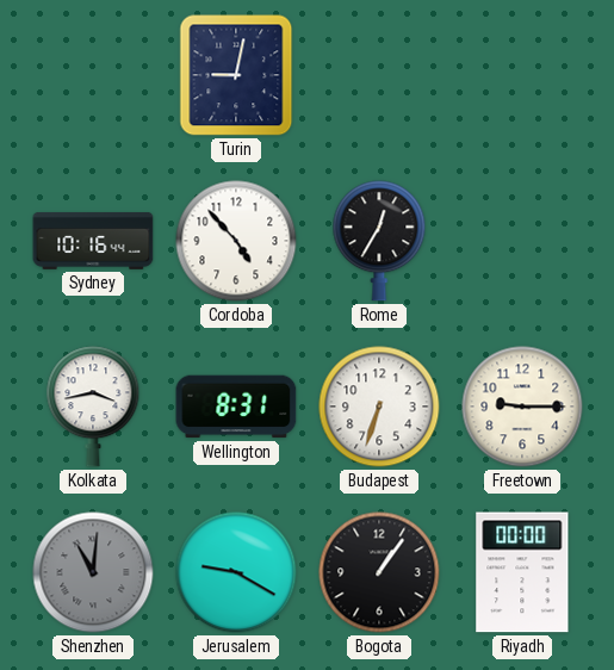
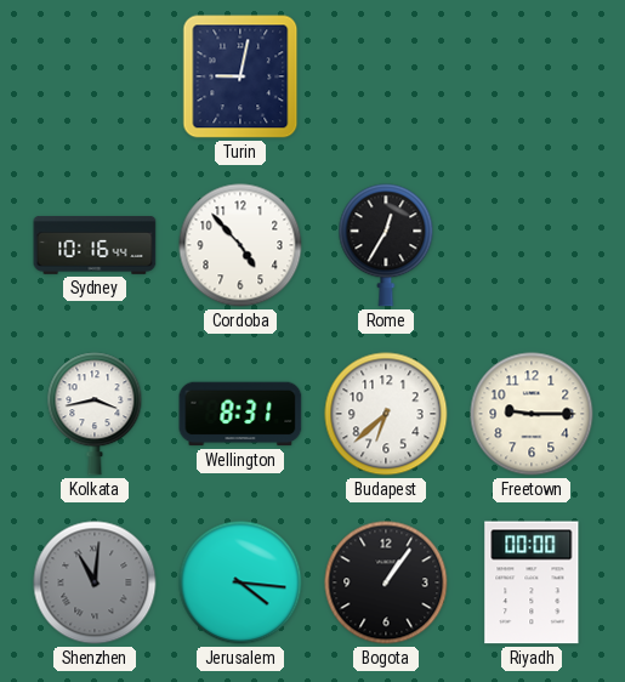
Budapest: 6:33 -> 6:38 (386, 414)
Jerusalem: 9:20 -> 4:16 (240, 582)
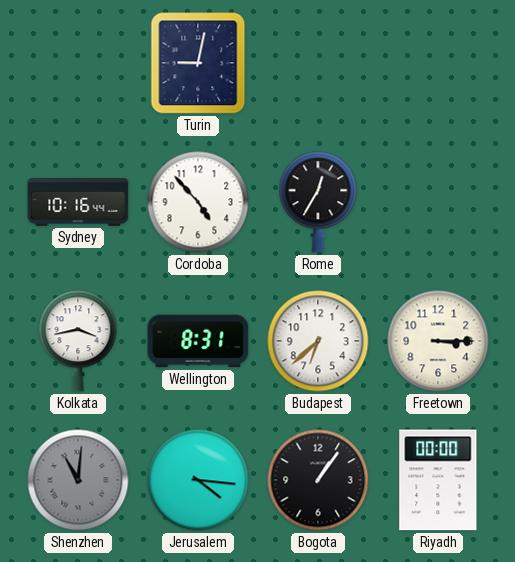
Freetown: 9:15 -> 3:15 (438, 341)
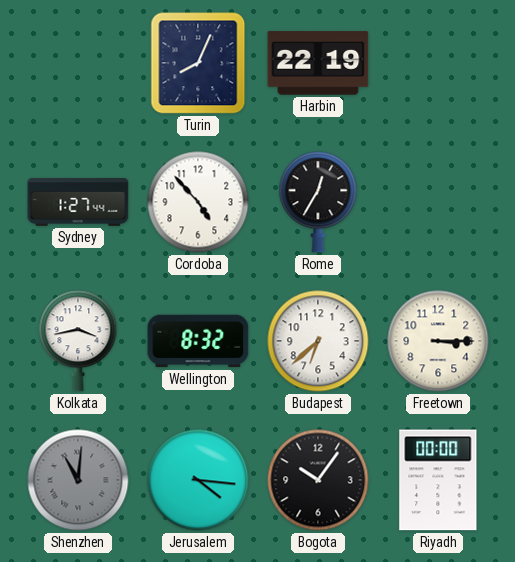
Turin: 9:02 -> 8:04 (198, 63)
Harbin: none -> 22:19 (318, 63)
Sydney: 10:16 -> 1:27 (78, 203)
Wellington: 8:31 -> 8:32 (198, 341)
Bogota: 1:06 -> 10:06 (318, 480)
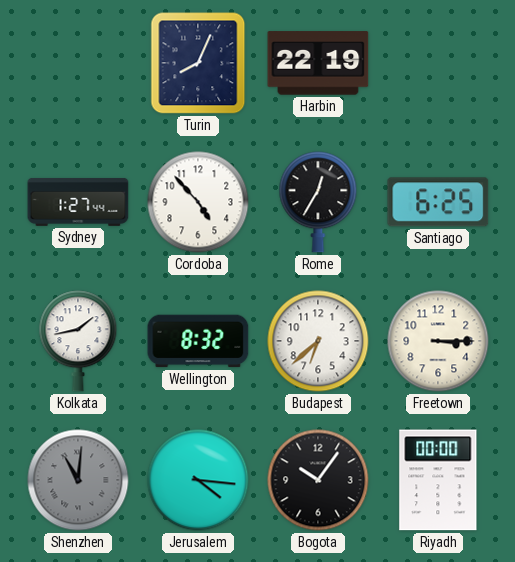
Santiago: none -> 6:25 (438, 202)
Kolkata: 3:43 -> 1:43 (78, 341)
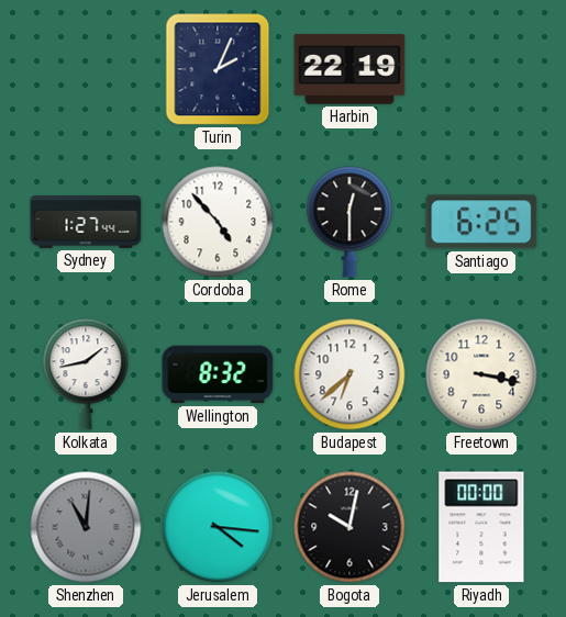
Turin: 8:04 -> 2:04 (218, 69)
Rome: 12:35 -> 12:30 (349, 222)
Freetown: 3:15 -> 3:17 (481, 374)
Bogota: 10:06 -> 10:02 (349, 527)
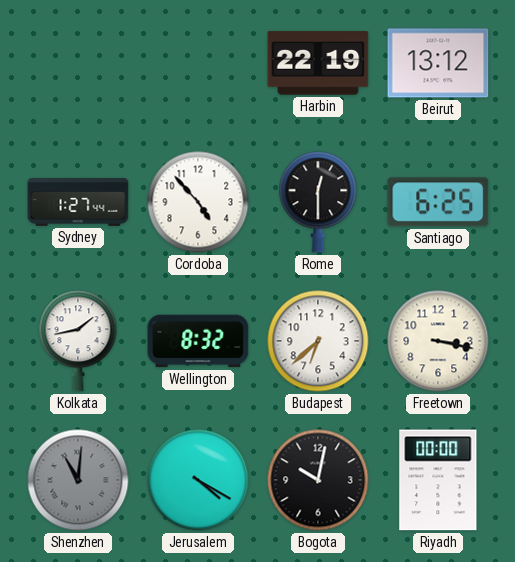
Turin: 2:04 -> none (218, 69)
Beirut: none -> 13:12 (438, 63)
Jerusalem: 4:16 -> 4:20 (198, 480)
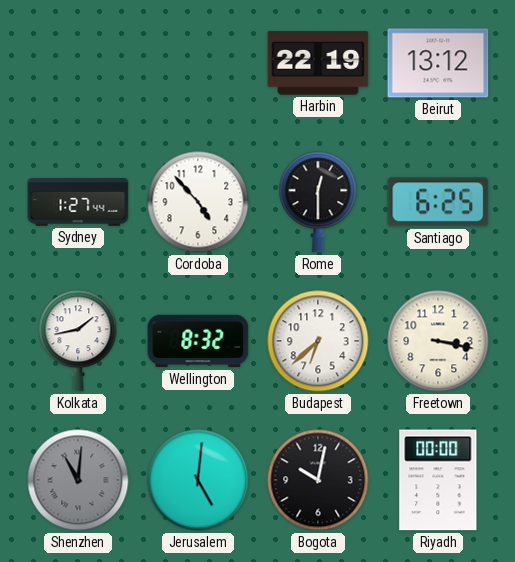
Jerusalem: 4:20 -> 5:01 (198, 480)
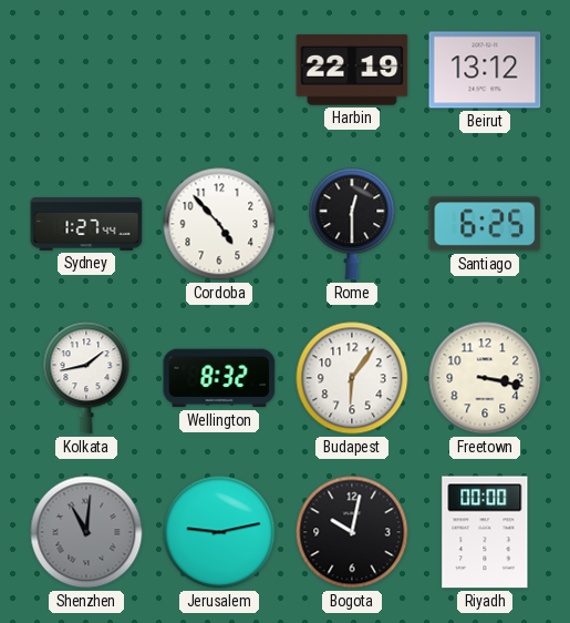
Budapest: 6:38 -> 6:06 (352, 378)
Jerusalem: 5:01 -> 9:13 (219, 532)
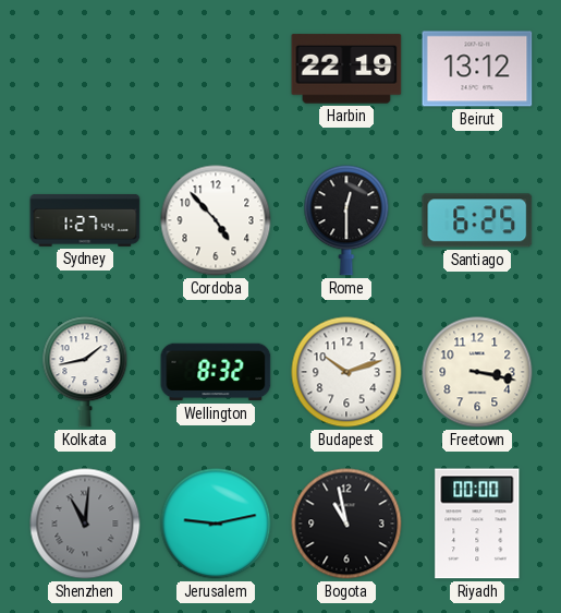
Budapest: 6:06 -> 10:12 (346, 372)
Bogota: 10:02 -> 10:58 (346, 524)
